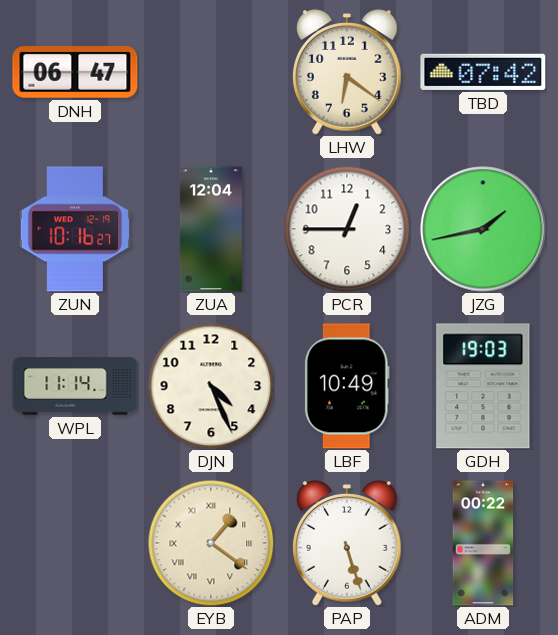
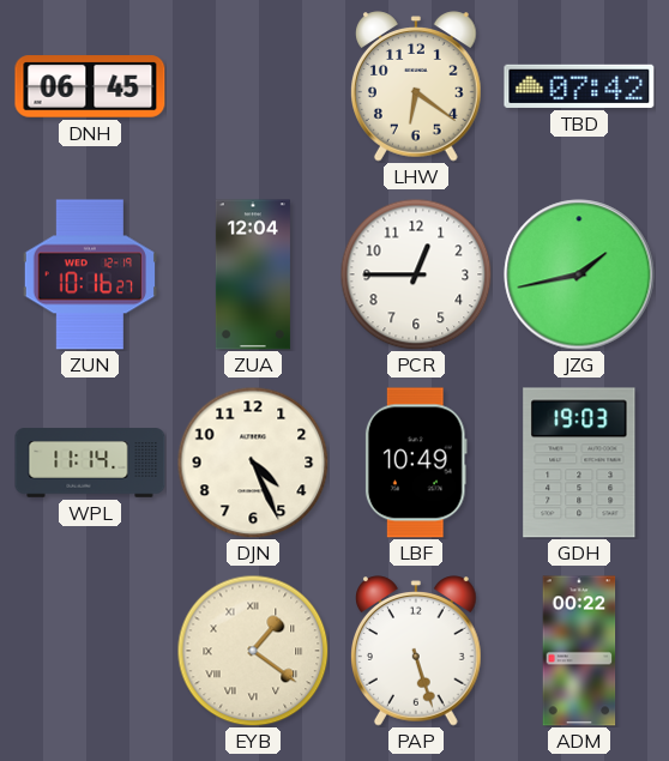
DNH: 06:47 -> 06:45 (90, 86)
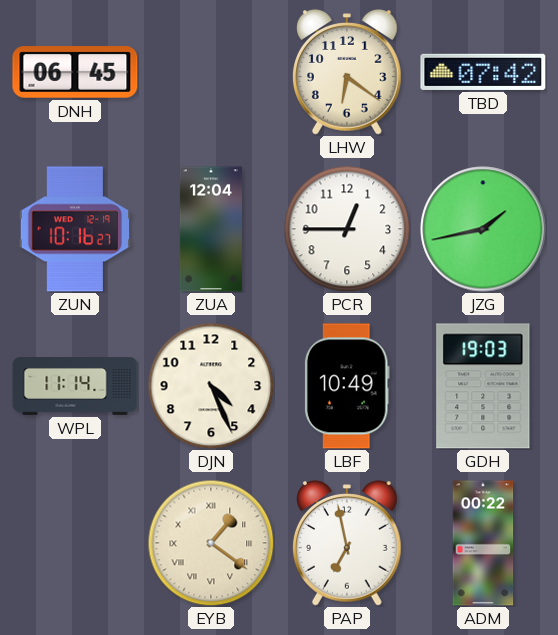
PAP: 5:27 -> 6:58 (348, 543)
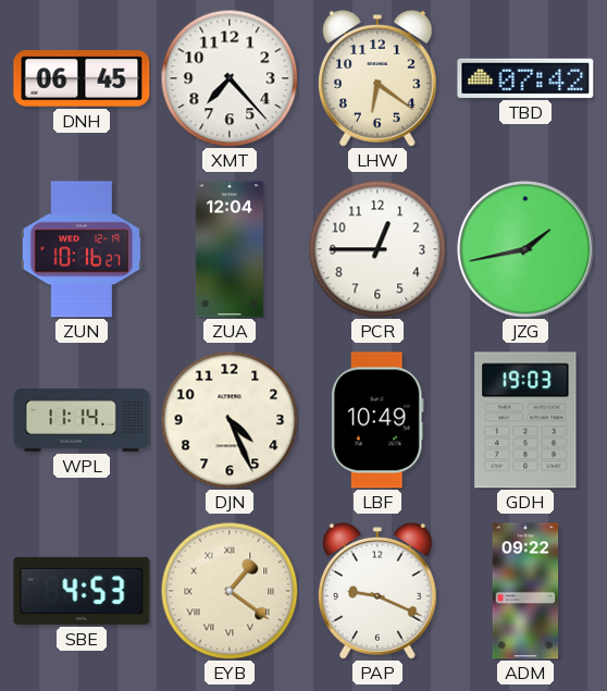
XMT: none -> 7:23 (230, 78)
SBE: none -> 4:53 (82, 591)
PAP: 6:58 -> 9:19 (379, 591)
ADM: 00:22 -> 09:22 (525, 591)
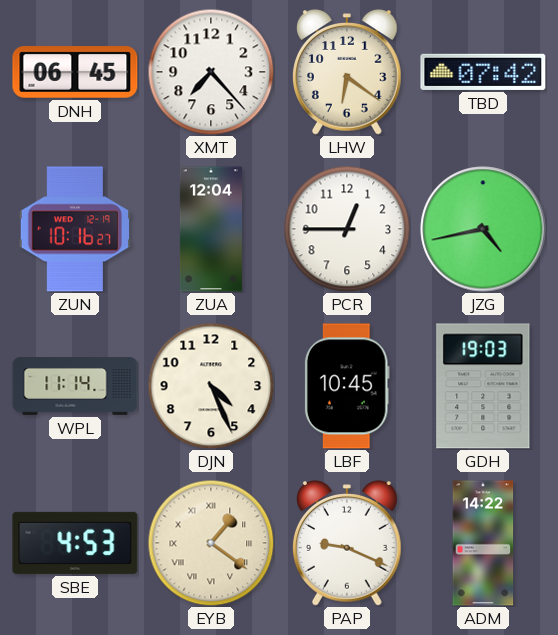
JZG: 1:43 -> 4:43 (483, 229)
LBF: 10:49 -> 10:45 (347, 386)
ADM: 09:22 -> 14:22 (483, 543)
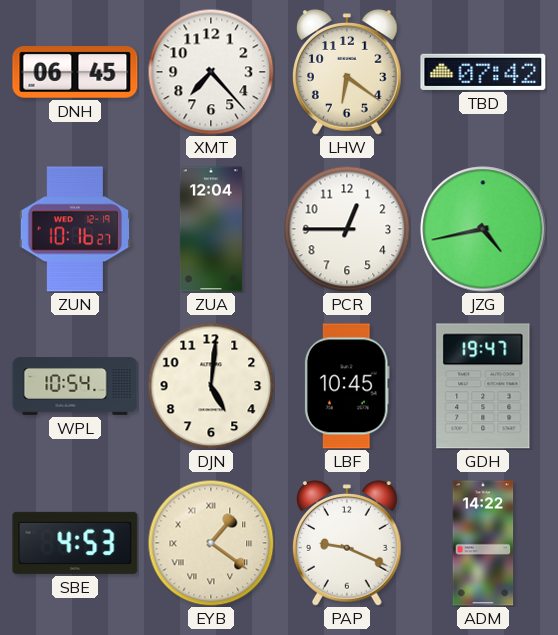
WPL: 11:14 -> 10:54 (75, 386)
DJN: 4:26 -> 5:01 (211, 386)
GDH: 19:03 -> 19:47 (483, 386)
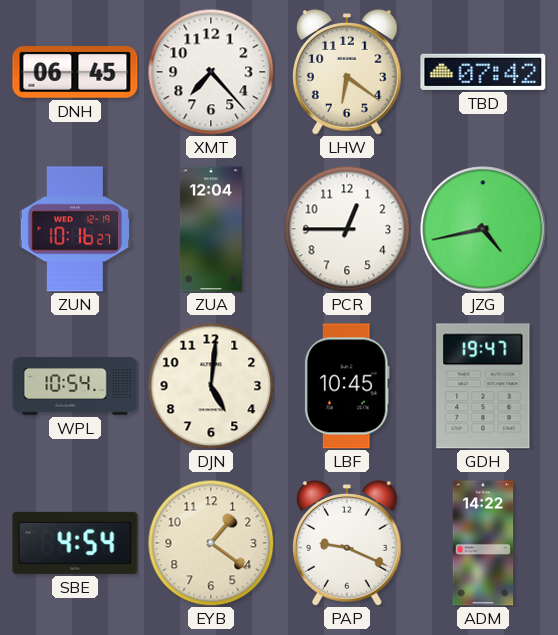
SBE: 4:53 -> 4:54 (75, 543)
EYB numerals: Roman -> Arabic (211, 543)
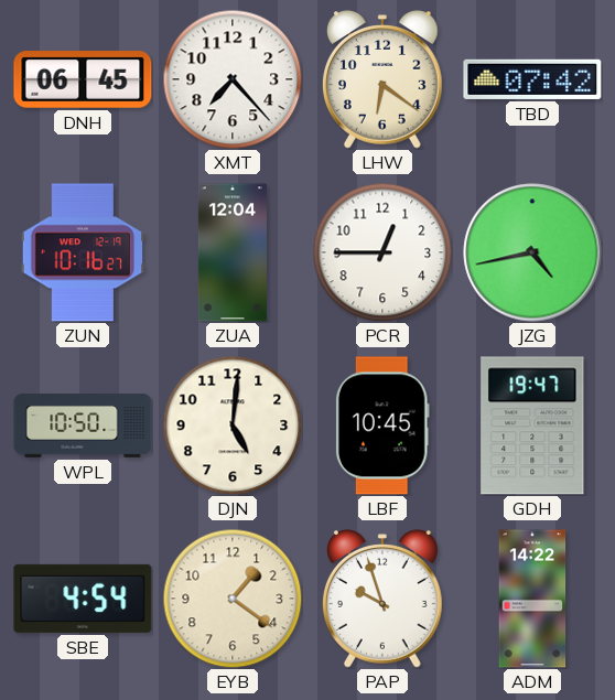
WPL: 10:54 -> 10:50 (83, 426)
PAP: 9:19 -> 9:57 (384, 599)
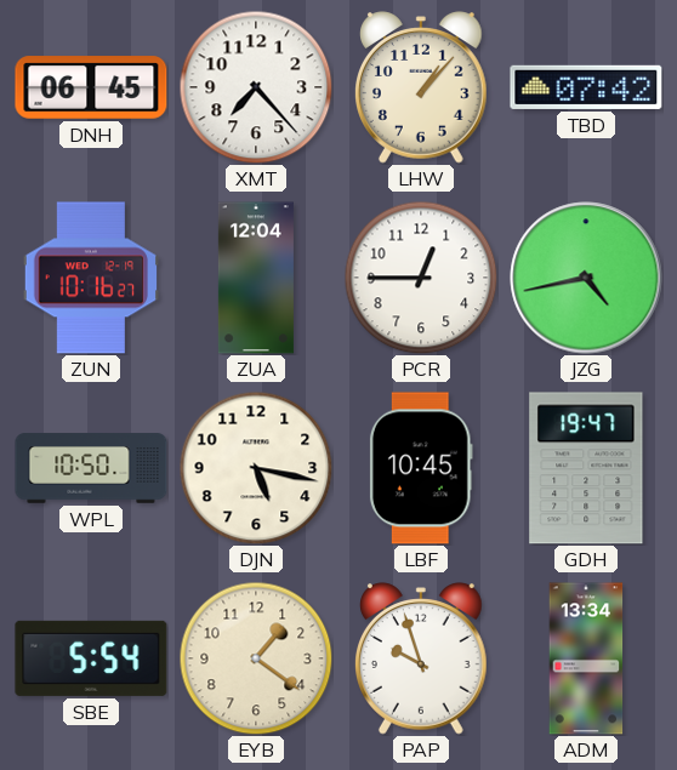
LHW: 6:21 -> 1:07 (422, 87)
DJN: 5:01 -> 5:17 (256, 468)
SBE: 4:54 -> 5:54 (91, 658)
ADM: 14:22 -> 13:34 (586, 658)
